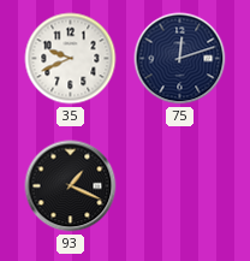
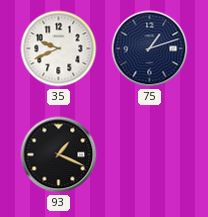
75: 12:12 -> 1:12 (150, 49)
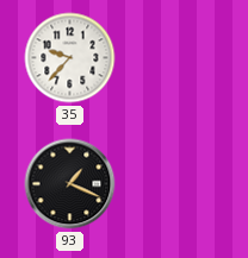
35: 9:41 -> 9:37 (70, 58)
75: 1:12 -> none (150, 49)
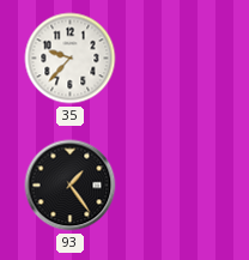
93: 1:19 -> 1:24 (71, 186)
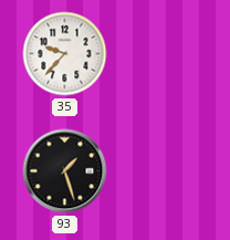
93: 1:24 -> 1:27 (65, 171)
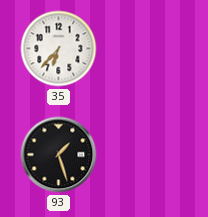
35: 9:37 -> 6:37 (59, 49)
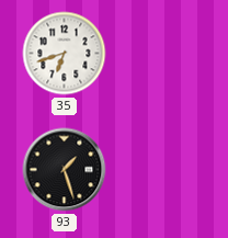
35: 6:37 -> 6:42 (65, 54)
